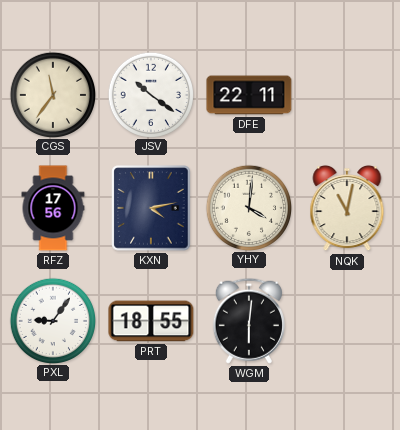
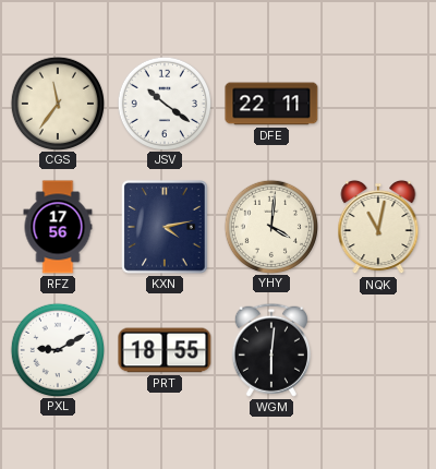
PXL: 9:06 -> 9:10 (57, 349)
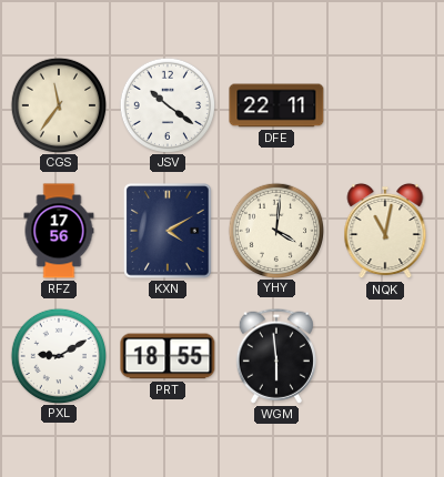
KXN: 4:13 -> 4:10 (168, 231)
WGM: 6:01 -> 5:59 (276, 356)
